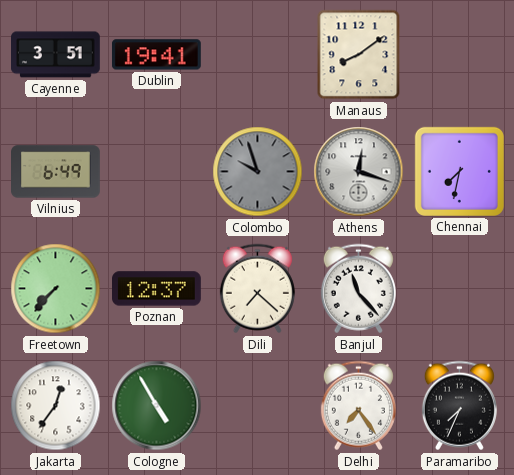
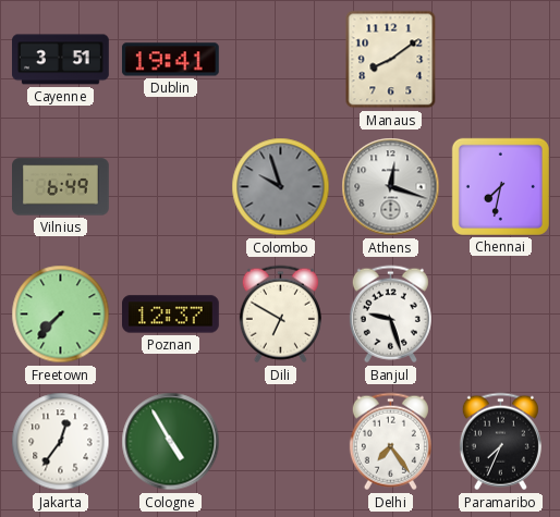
Dili: 7:22 -> 6:50 (280, 315)
Banjul: 11:23 -> 9:27 (390, 315)
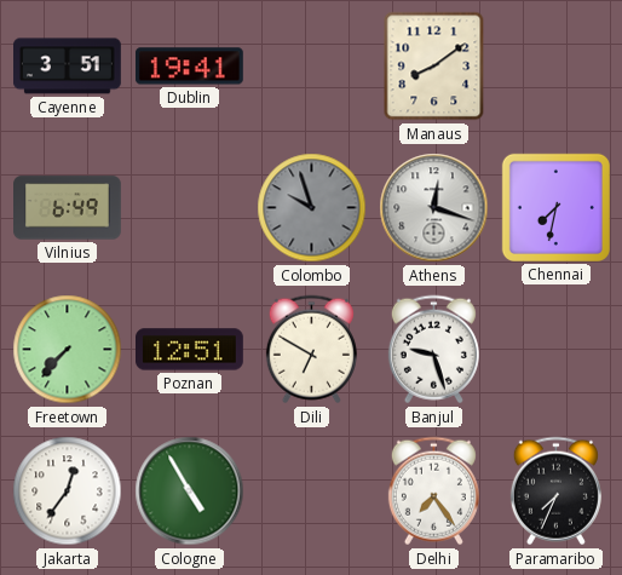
Poznan: 12:37 -> 12:51 (190, 350)
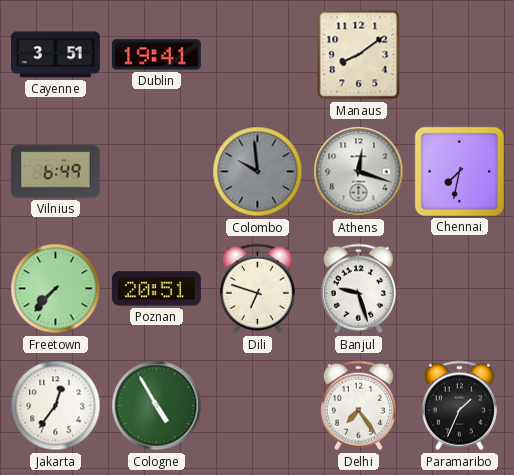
Colombo: 9:57 -> 9:59 (258, 172)
Poznan: 12:51 -> 20:51 (157, 289)
Dili: 6:50 -> 6:48 (257, 289)
Paramaribo: 7:34 -> 1:34 (459, 406)
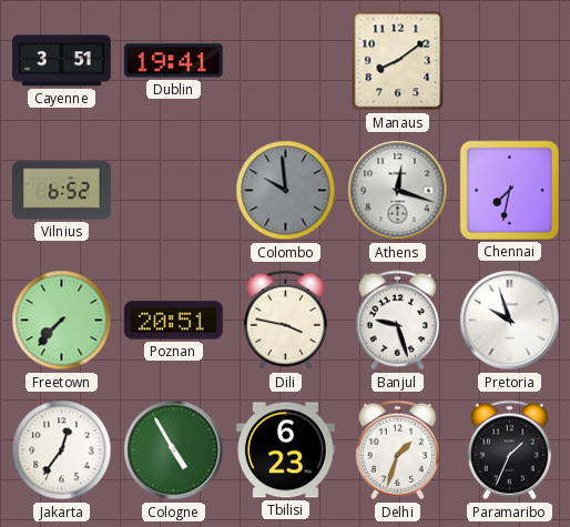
Vilnius: 6:49 -> 6:52 (62, 191)
Dili: 6:48 -> 3:47 (285, 321)
Pretoria: none -> 9:57 (510, 321)
Tbilisi: none -> 6:23 (286, 450)
Delhi: 7:24 -> 1:33 (397, 450)
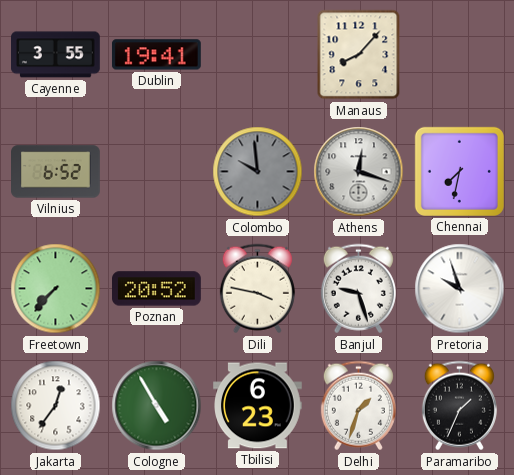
Cayenne: 3:51 -> 3:55 (56, 55)
Manaus: 8:09 -> 8:07 (359, 55)
Poznan: 20:51 -> 20:52 (157, 289)
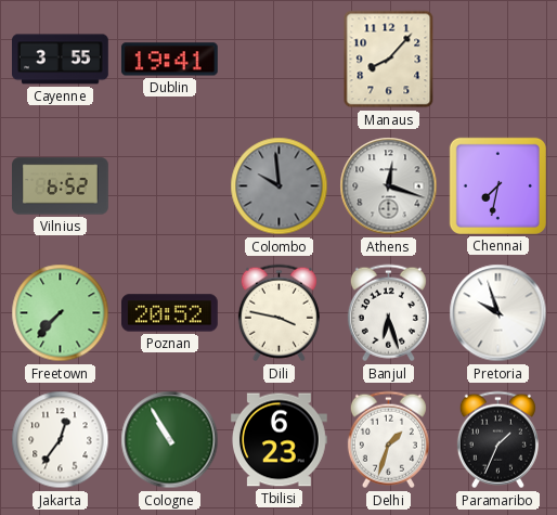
Banjul: 9:27 -> 6:27 (388, 313)
Cologne: 4:55 -> 10:55 (170, 440)
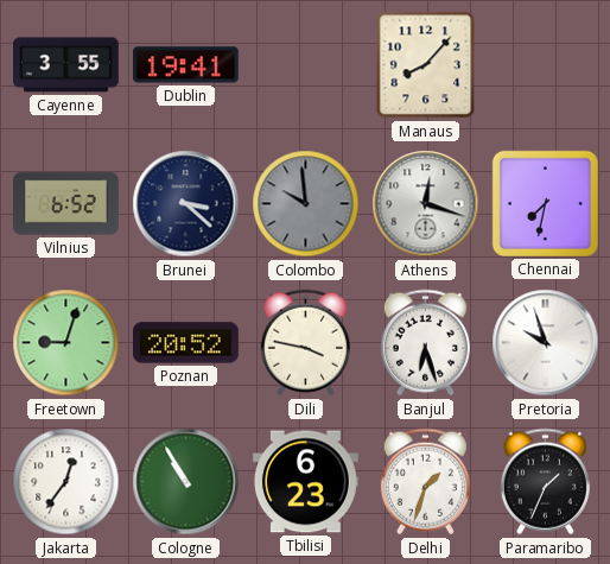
Brunei: none -> 3:22 (186, 204)
Freetown: 7:37 -> 9:03 (66, 343)
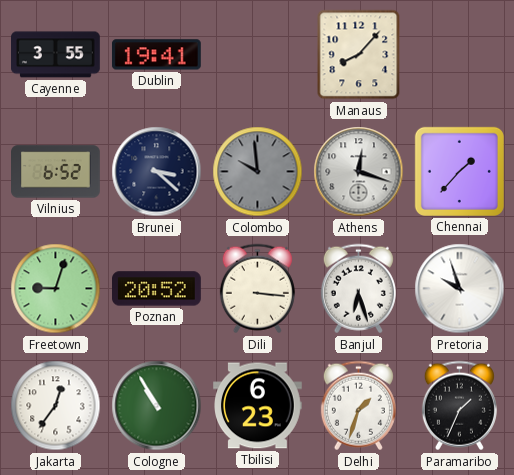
Chennai: 7:32 -> 1:37 (459, 171)
Dili: 3:47 -> 3:16 (257, 289)
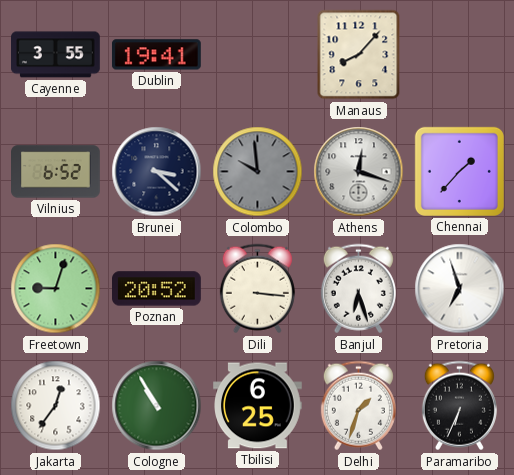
Pretoria: 9:57 -> 6:57 (460, 289)
Tbilisi: 6:23 -> 6:25 (258, 406)
Paramaribo: 1:34 -> 6:34 (459, 406)
